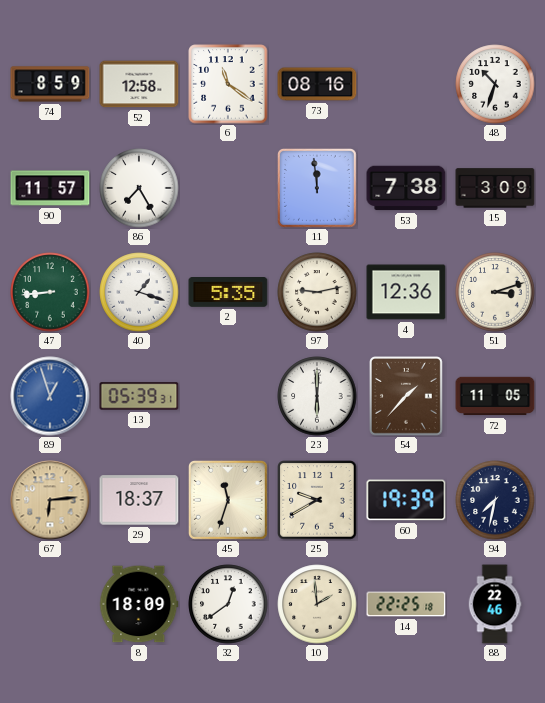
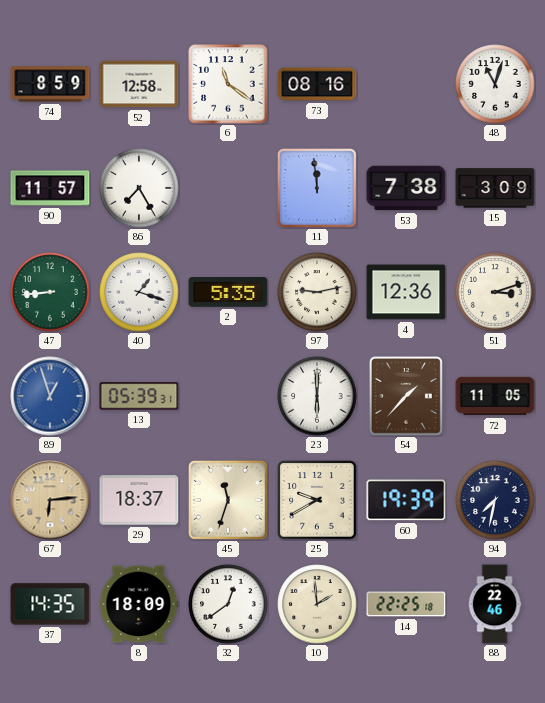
48: 10:33 -> 11:03 (495, 84)
37: none -> 14:35 (50, 604)
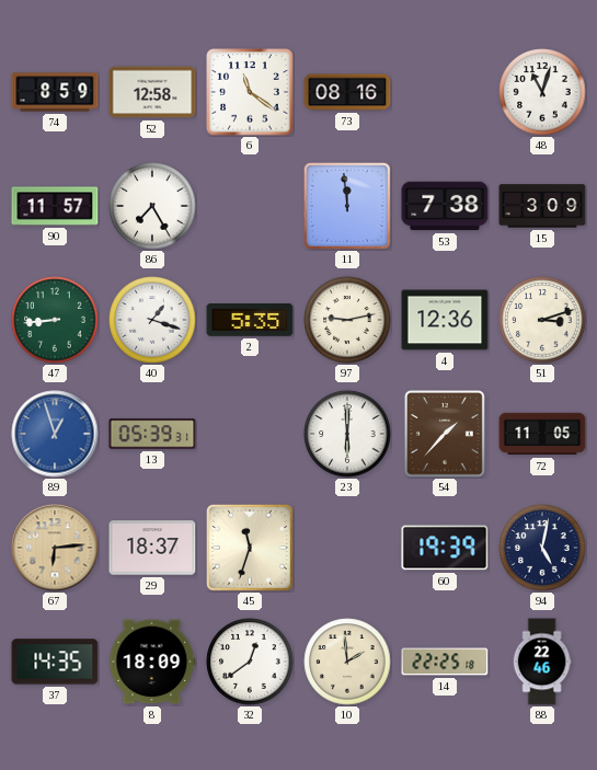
25: 9:40 -> none (317, 500)
94: 7:32 -> 5:02 (542, 548)
